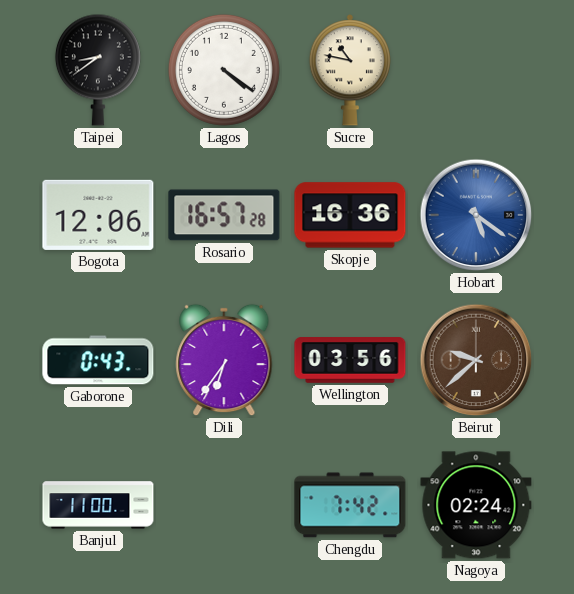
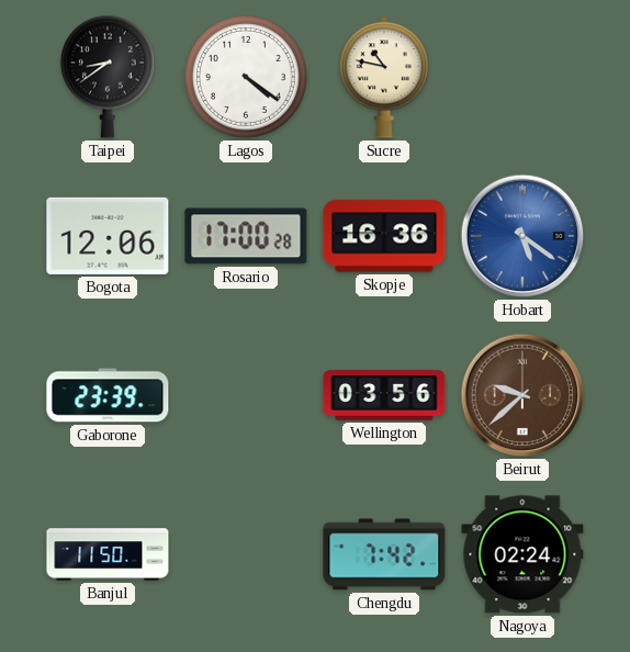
Rosario: 16:57 -> 17:00 (246, 236)
Gaborone: 0:43 -> 23:39 (108, 395)
Dili: 6:36 -> none (224, 360)
Banjul: 11:00 -> 11:50 (108, 554)
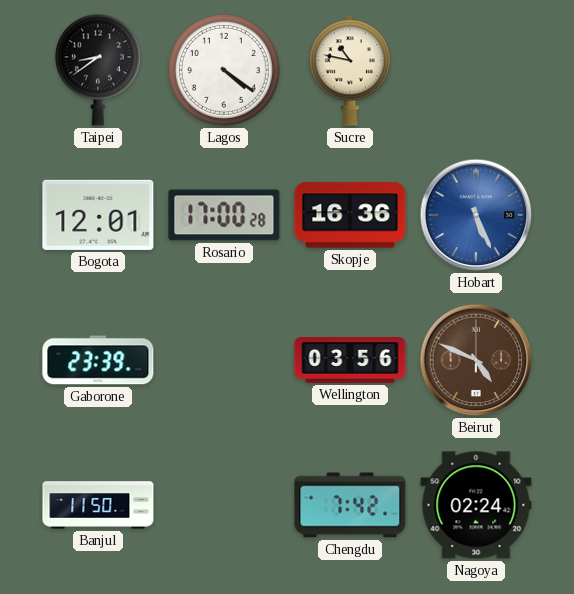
Bogota: 12:06 -> 12:01 (98, 215)
Hobart: 5:21 -> 5:26 (476, 215)
Beirut: 9:38 -> 4:49 (476, 360)
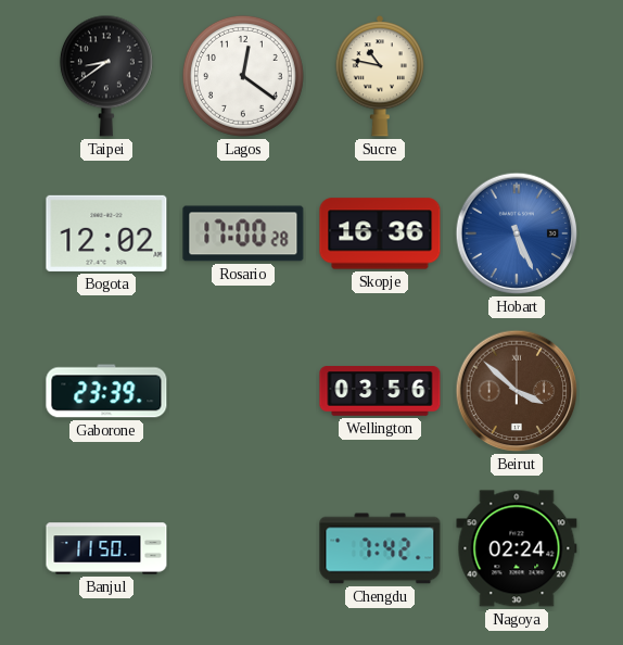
Lagos: 4:21 -> 12:21 (243, 76)
Bogota: 12:01 -> 12:02 (106, 233)
Beirut: 4:49 -> 3:52 (517, 391)
